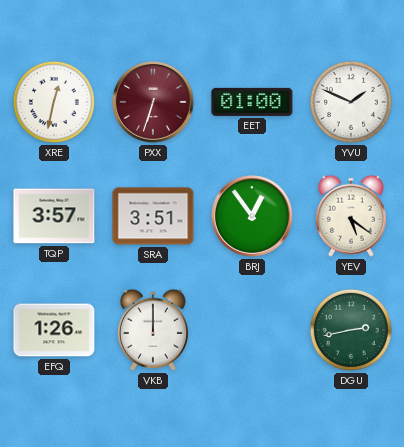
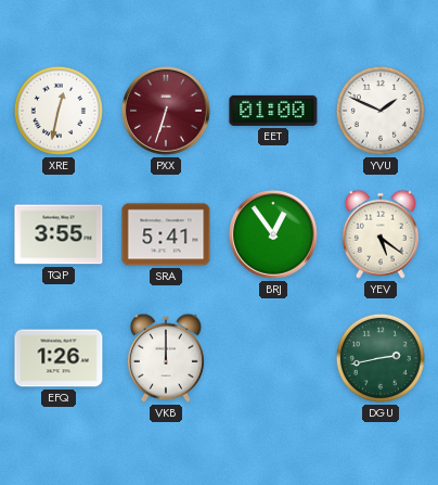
TQP: 3:57 -> 3:55 (59, 234)
SRA: 3:51 -> 5:41 (166, 234)
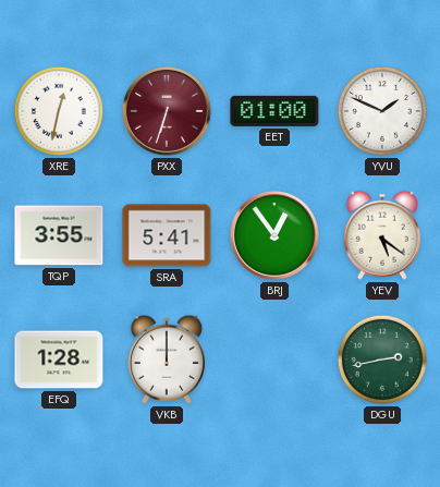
EFQ: 1:26 -> 1:28 (59, 360)
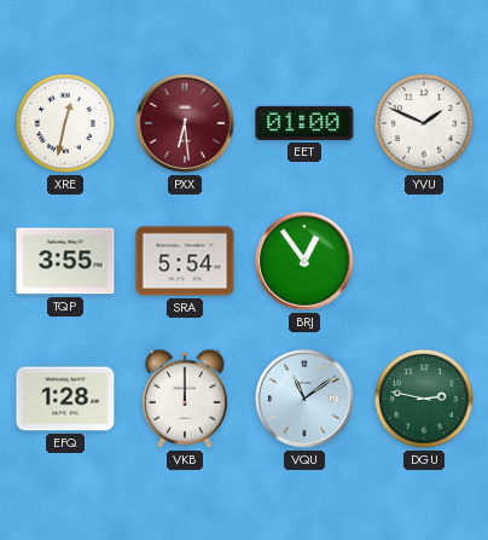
PXX: 6:33 -> 6:29 (186, 124)
SRA: 5:41 -> 5:54 (185, 261)
YEV: 5:21 -> none (382, 235)
VQU: none -> 11:09 (306, 400)
DGU: 2:43 -> 2:47 (424, 399)
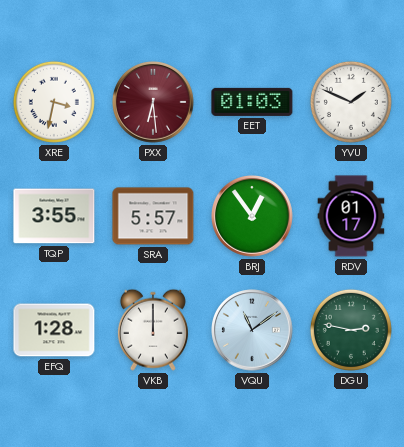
XRE: 12:32 -> 3:32 (54, 102)
EET: 01:00 -> 01:03 (252, 102)
SRA: 5:54 -> 5:57 (153, 216)
RDV: none -> 01:17 (351, 216)
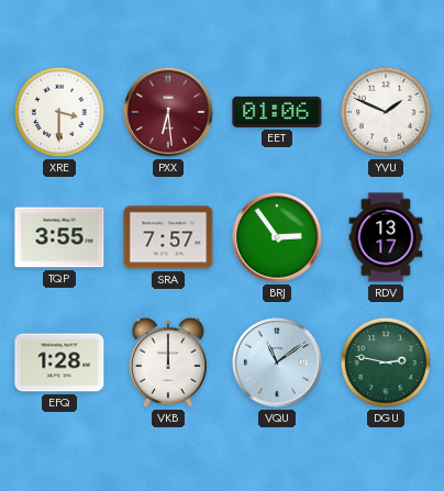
XRE: 3:32 -> 3:30 (59, 112)
EET: 01:03 -> 01:06 (277, 112)
SRA: 5:57 -> 7:57 (168, 237)
BRJ: 12:54 -> 2:54 (278, 238)
RDV: 01:17 -> 13:17 (386, 237)
